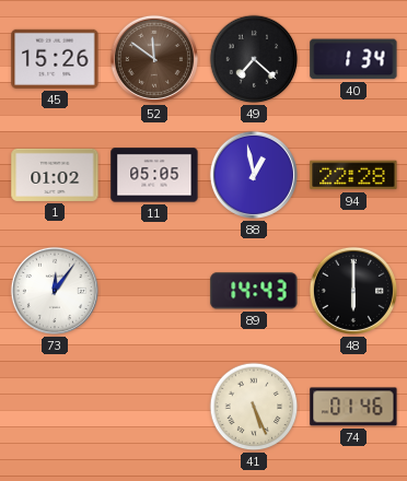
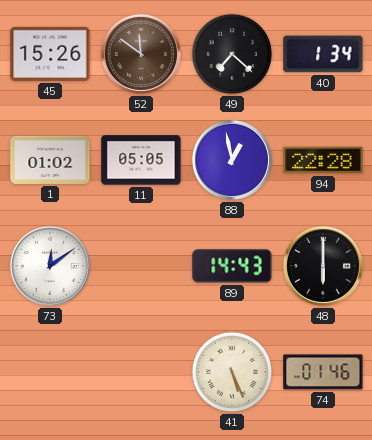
73: 12:06 -> 12:09 (50, 266)
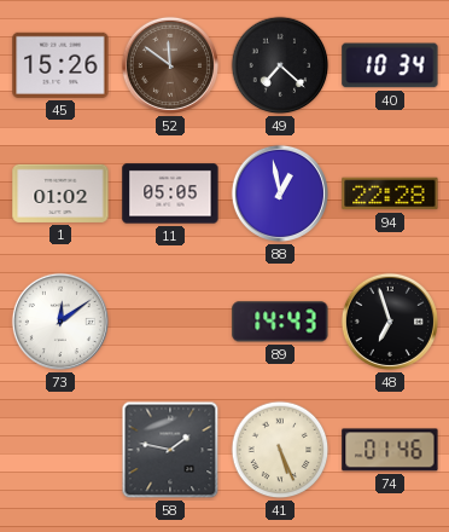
40: 1:34 -> 10:34 (390, 65)
48: 6:00 -> 6:57 (390, 322)
58: none -> 1:47 (170, 450)
